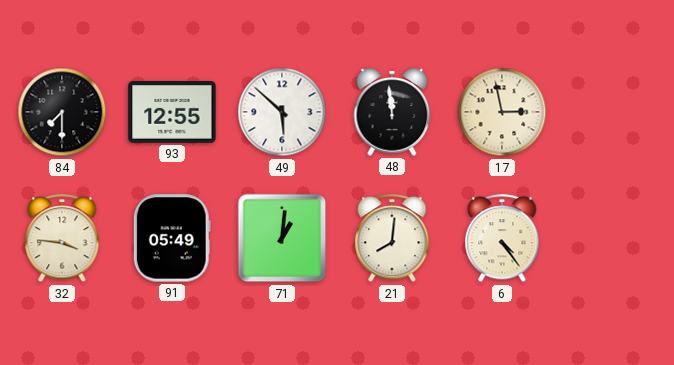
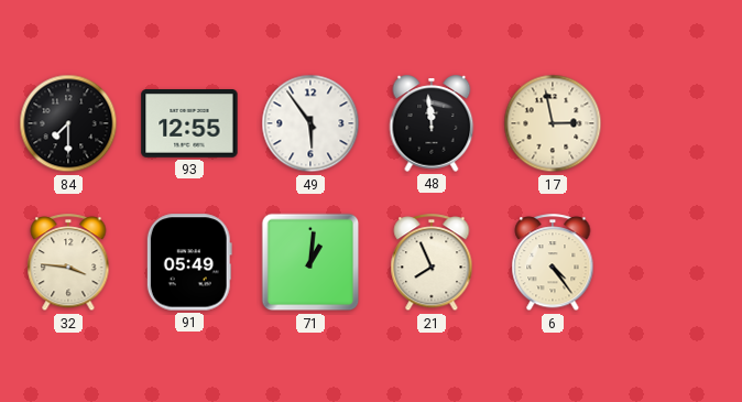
49: 5:52 -> 5:54 (310, 123)
21: 8:01 -> 7:56 (432, 263)
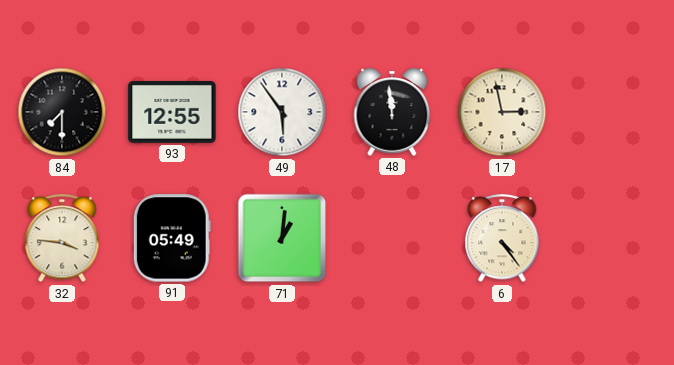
21: 7:56 -> none (432, 263)
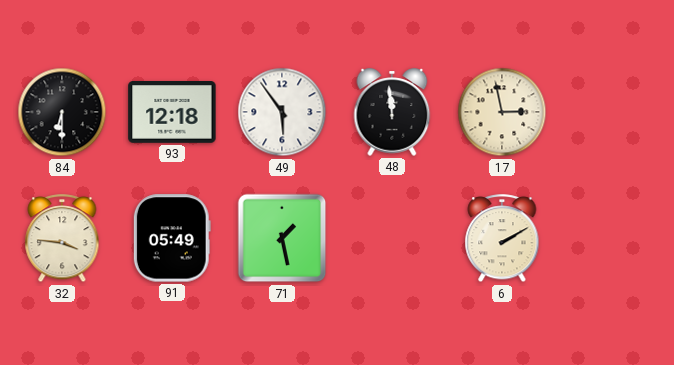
84: 7:30 -> 6:30 (62, 112)
93: 12:55 -> 12:18 (172, 113)
71: 1:01 -> 1:28 (282, 238)
6: 4:24 -> 2:10 (502, 239)
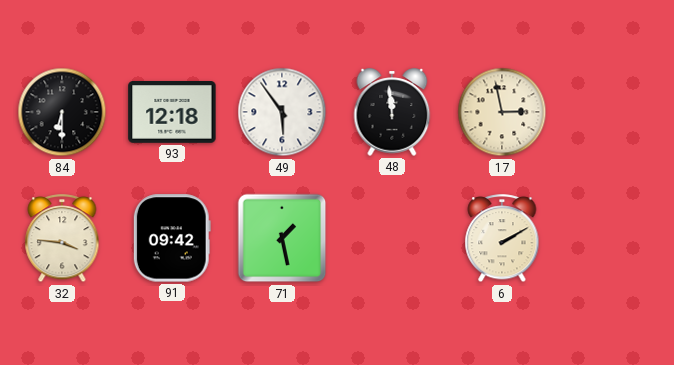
91: 05:49 -> 09:42 (172, 238)
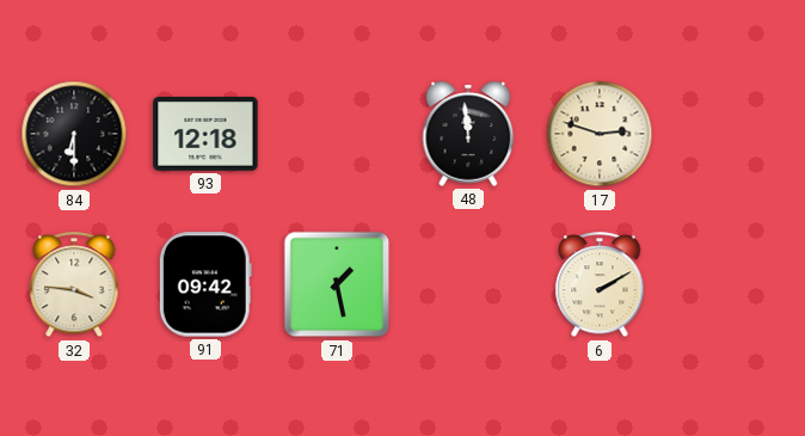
49: 5:54 -> none (282, 112)
17: 2:58 -> 2:48 (600, 134)
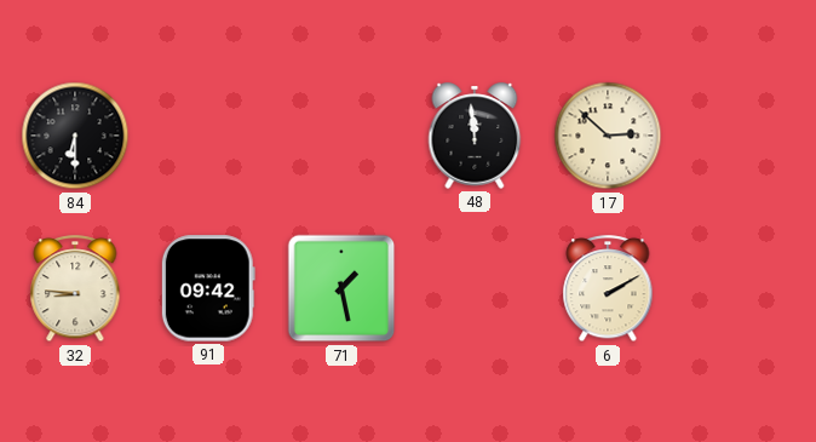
93: 12:18 -> none (205, 135)
17: 2:48 -> 2:52 (608, 136)
32: 3:46 -> 8:46 (75, 289)
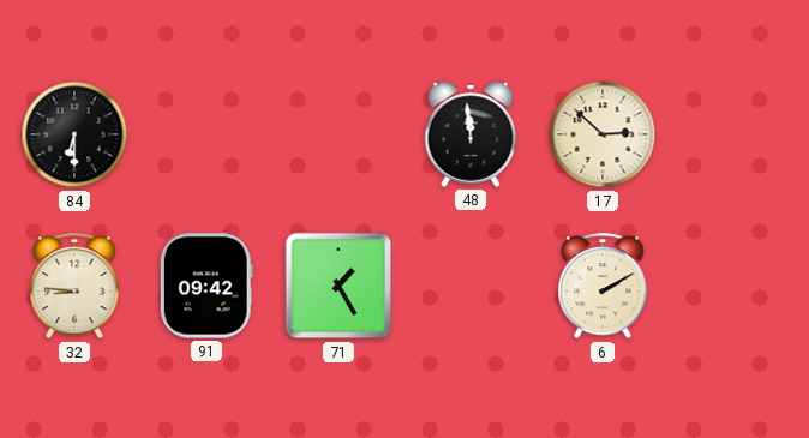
71: 1:28 -> 1:25 (338, 286)
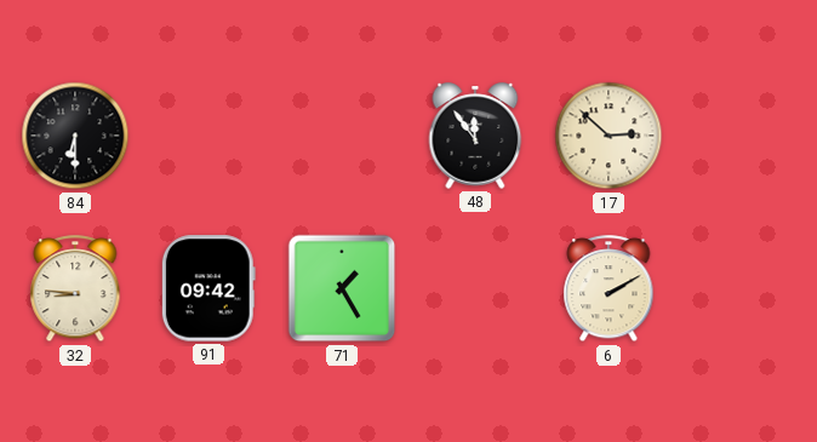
48: 11:59 -> 11:54 (475, 136)
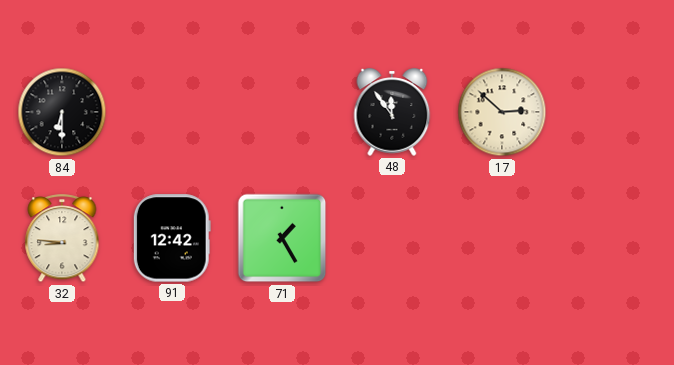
91: 09:42 -> 12:42 (172, 238)
6: 2:10 -> none (609, 289)
